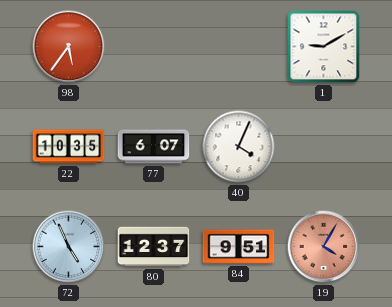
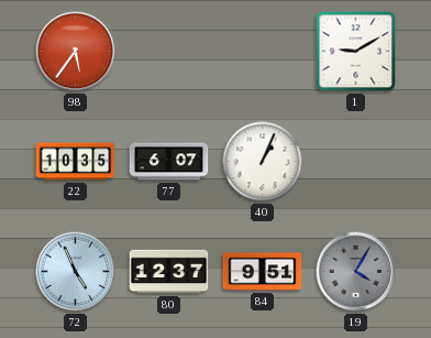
40: 4:04 -> 1:04 (263, 162)
19 dial: salmon -> grey (356, 272)
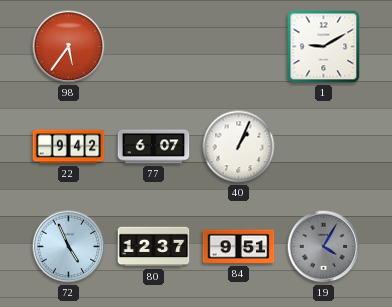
22: 10:35 -> 9:42 (69, 147)
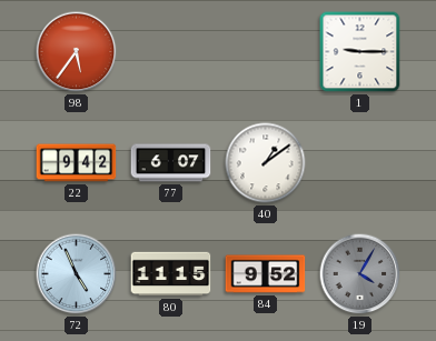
1: 9:10 -> 9:15 (360, 52)
40: 1:04 -> 1:09 (266, 163)
80: 12:37 -> 11:15 (171, 274)
84: 9:51 -> 9:52 (266, 274)
